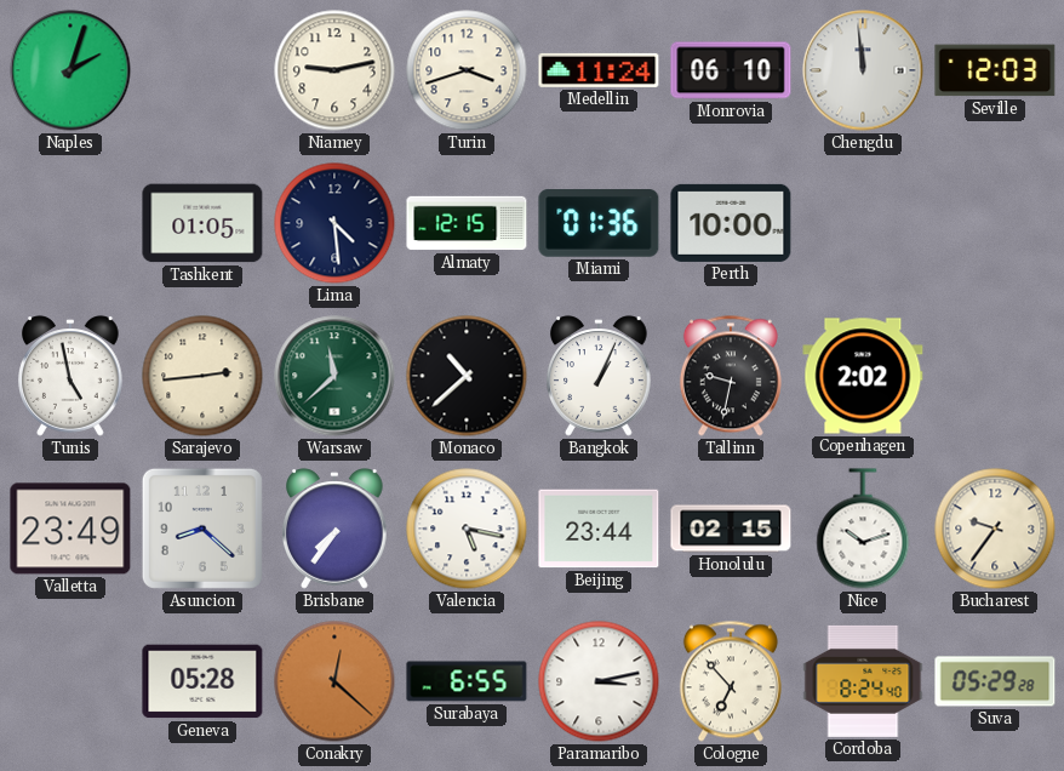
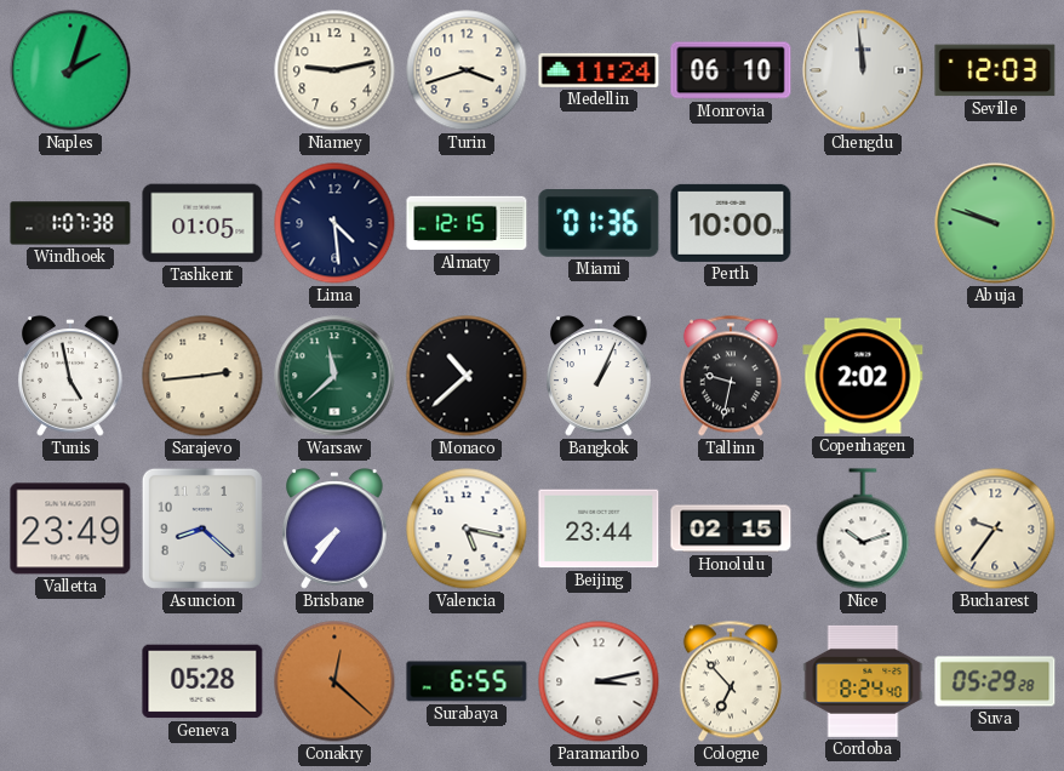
Windhoek: none -> 1:07 (70, 223)
Abuja: none -> 9:48 (995, 223)
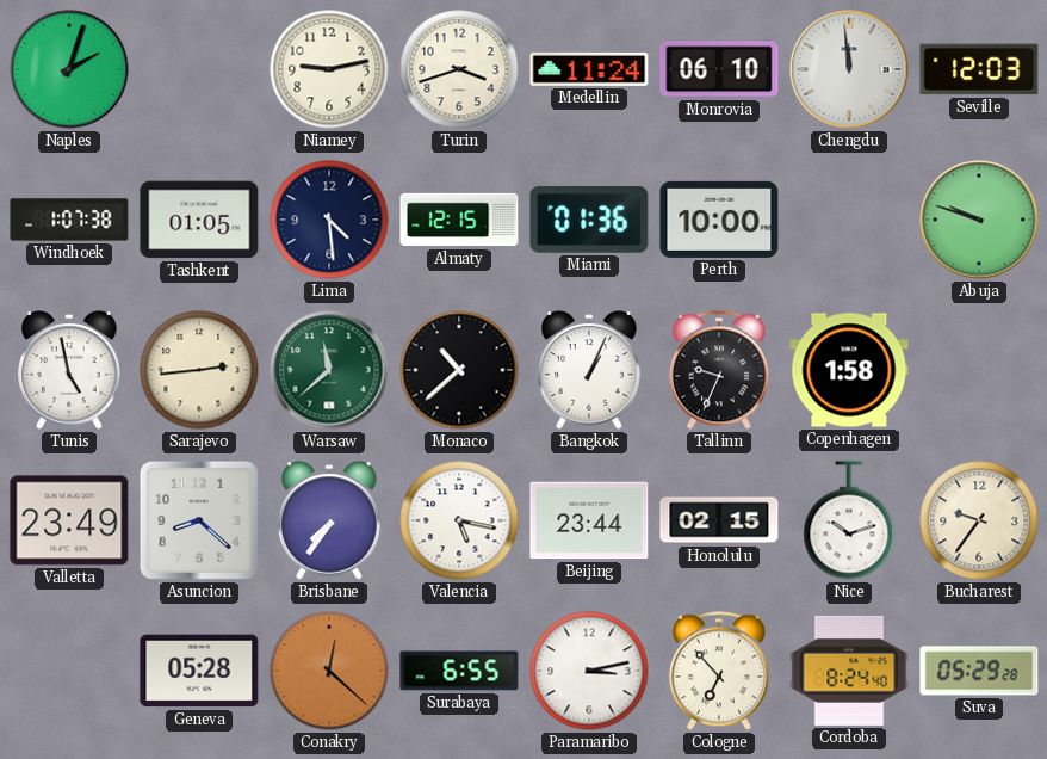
Tallinn: 9:32 -> 9:34 (719, 370)
Copenhagen: 2:02 -> 1:58 (849, 370)
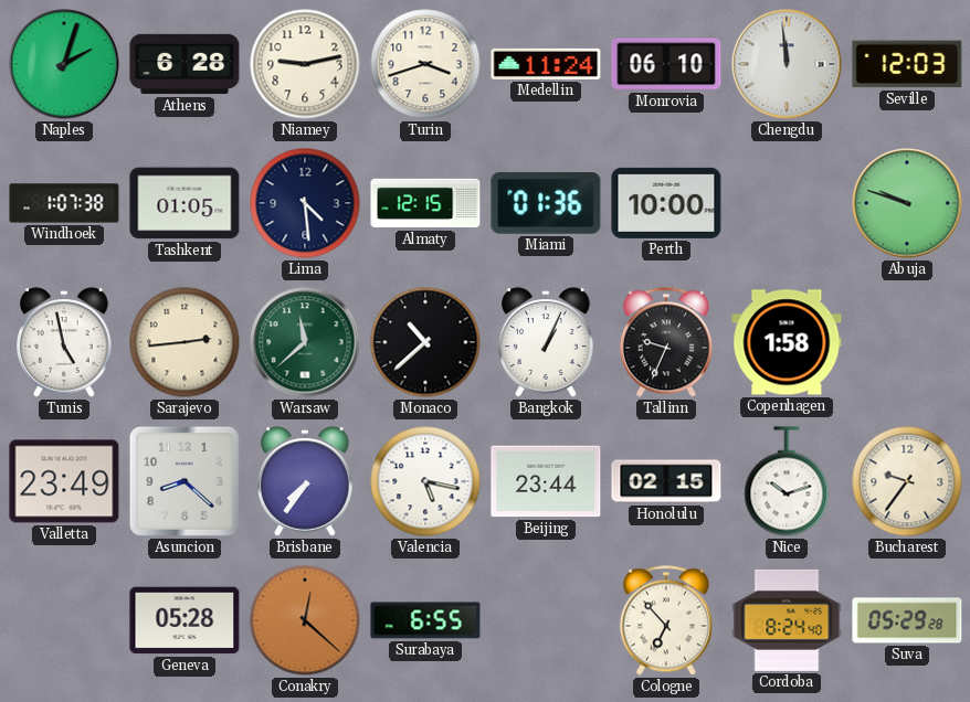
Athens: none -> 6:28 (184, 64)
Paramaribo: 3:13 -> none (589, 671)
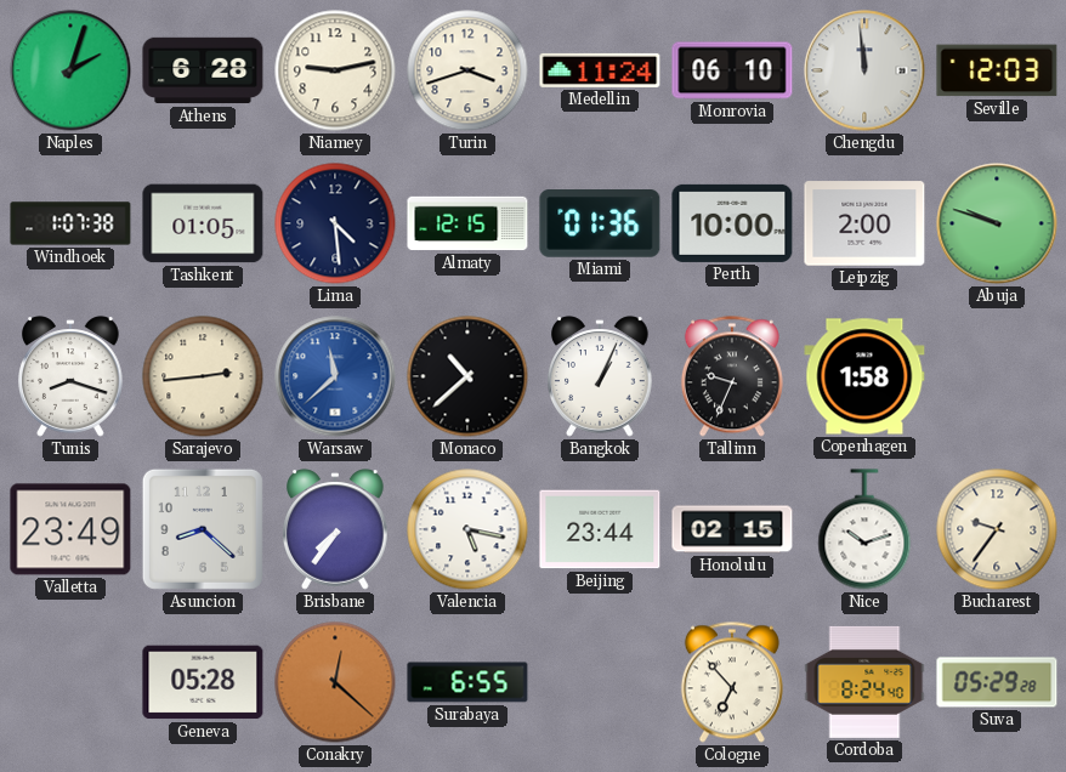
Leipzig: none -> 2:00 (864, 223)
Tunis: 4:58 -> 8:18 (70, 376)
Warsaw dial: green -> blue (335, 376)
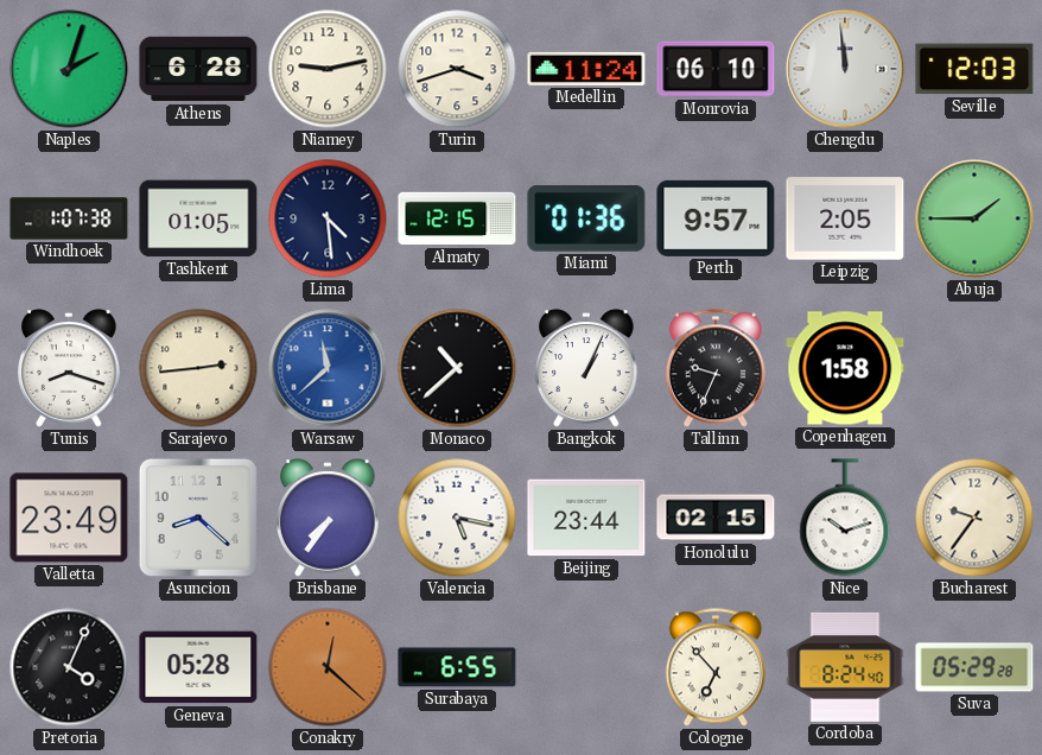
Perth: 10:00 -> 9:57 (716, 218)
Leipzig: 2:00 -> 2:05 (845, 218)
Abuja: 9:48 -> 1:45 (974, 218)
Pretoria: none -> 4:04 (69, 667)
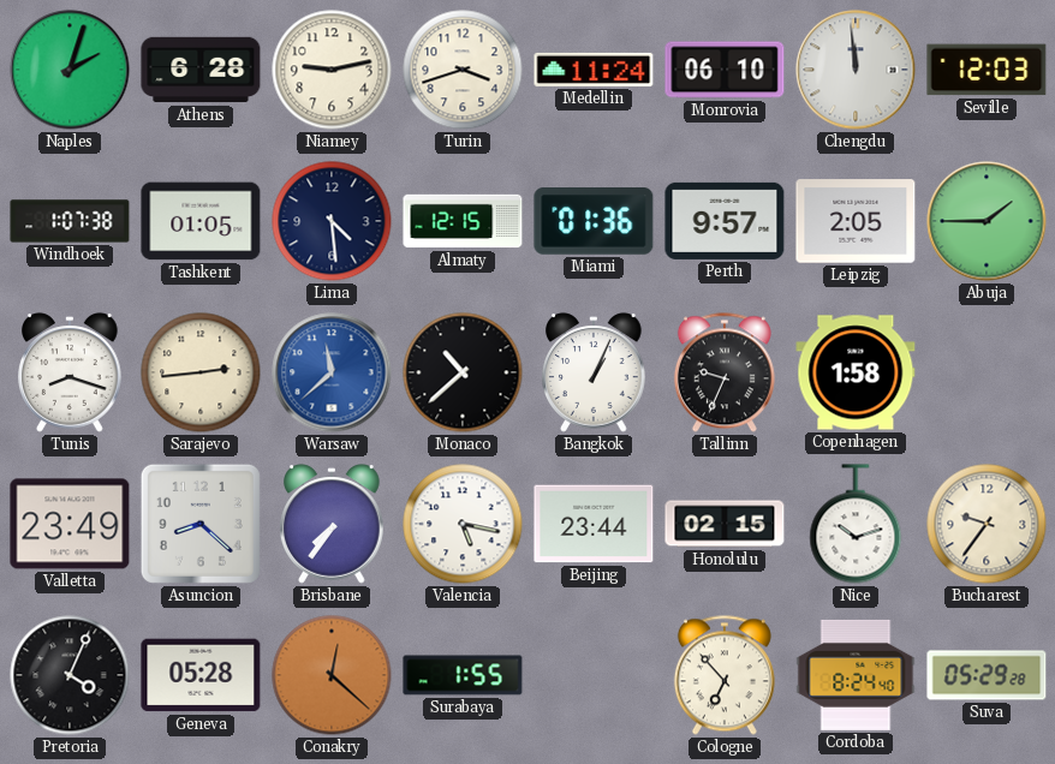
Surabaya: 6:55 -> 1:55 (463, 675)
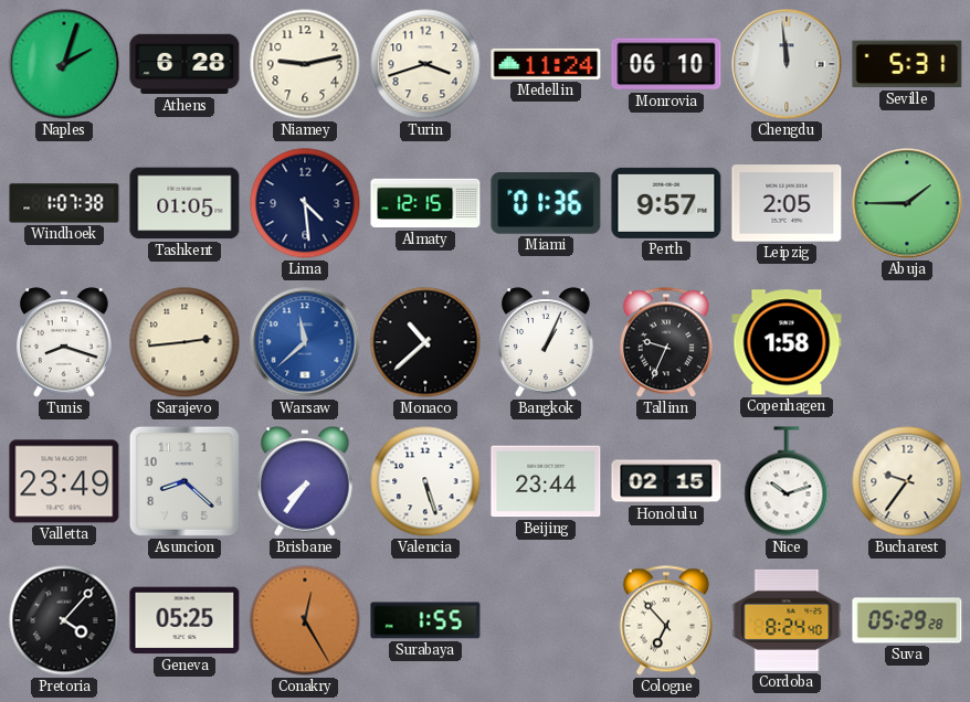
Seville: 12:03 -> 5:31 (907, 64)
Valencia: 5:17 -> 5:27 (425, 481)
Pretoria: 4:04 -> 4:07 (64, 620)
Geneva: 05:28 -> 05:25 (184, 620)
Conakry: 12:22 -> 12:25 (305, 620)
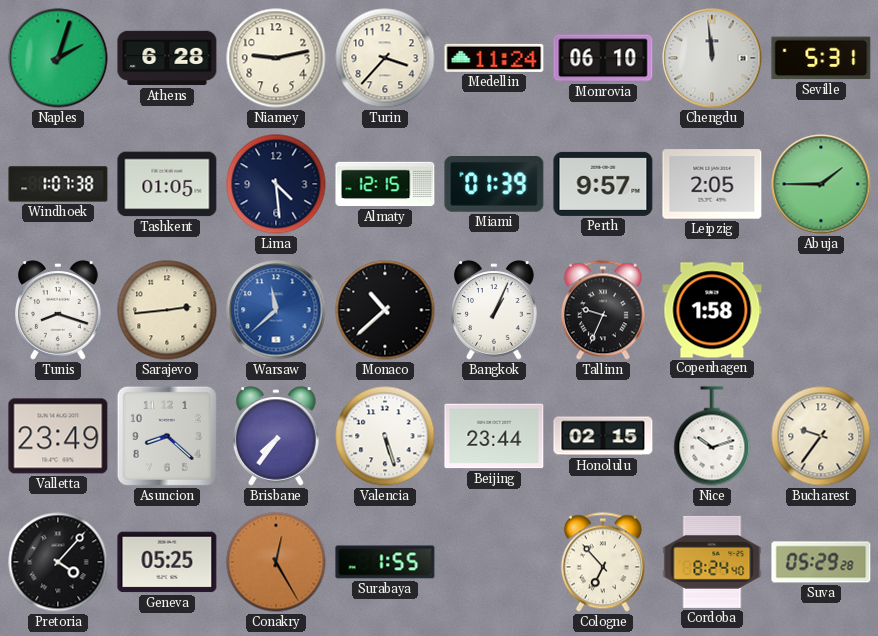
Turin: 3:42 -> 3:37 (385, 58)
Miami: 01:36 -> 01:39 (494, 185)
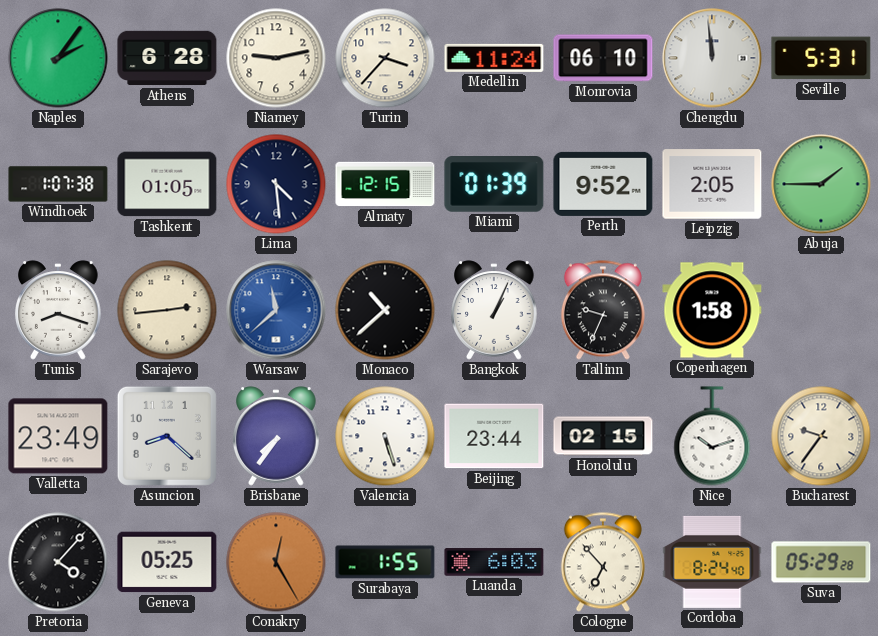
Naples: 2:03 -> 2:06 (58, 58)
Perth: 9:57 -> 9:52 (603, 184)
Luanda: none -> 6:03 (494, 562)
